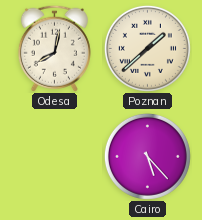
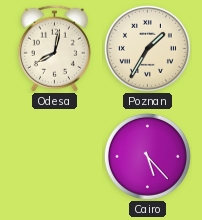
Poznan: 1:38 -> 1:35 (147, 48)
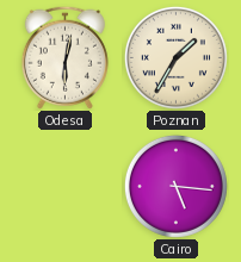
Odesa: 8:02 -> 6:02 (64, 57)
Cairo: 5:23 -> 5:16 (175, 186)
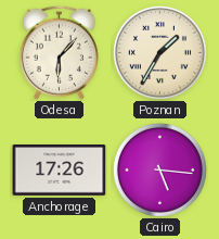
Odesa: 6:02 -> 6:07 (59, 52)
Anchorage: none -> 17:26 (60, 171)
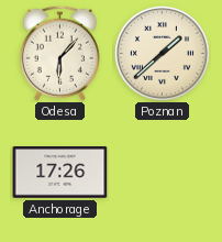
Poznan: 1:35 -> 1:38 (162, 53)
Cairo: 5:16 -> none (159, 169)
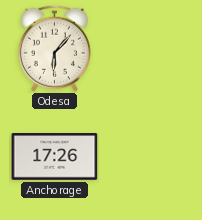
Poznan: 1:38 -> none (162, 53)
